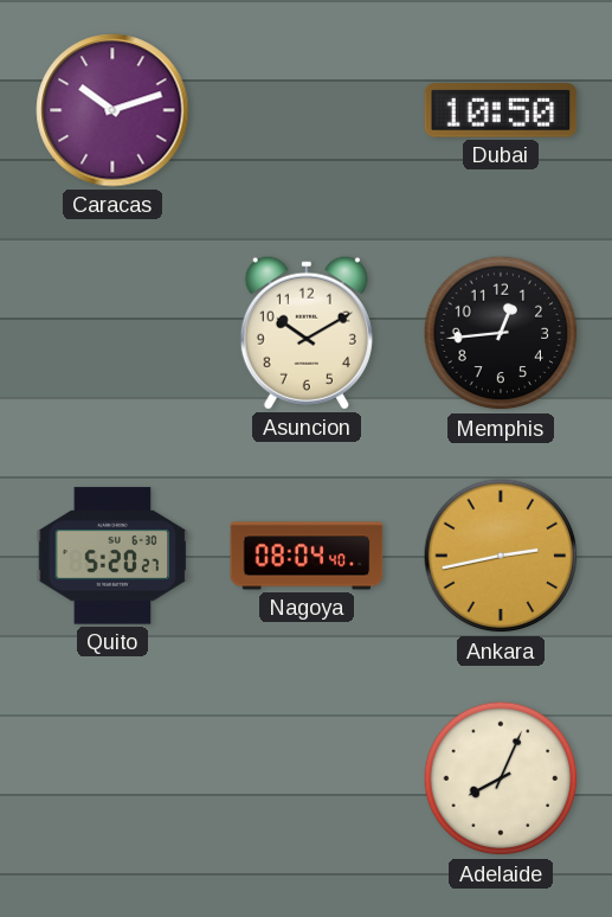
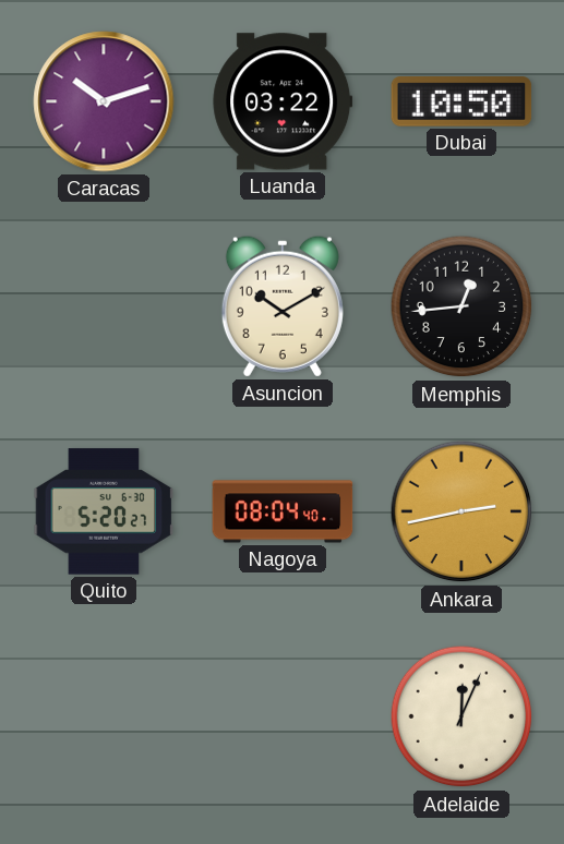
Luanda: none -> 03:22 (283, 101)
Adelaide: 8:04 -> 12:04 (461, 716)
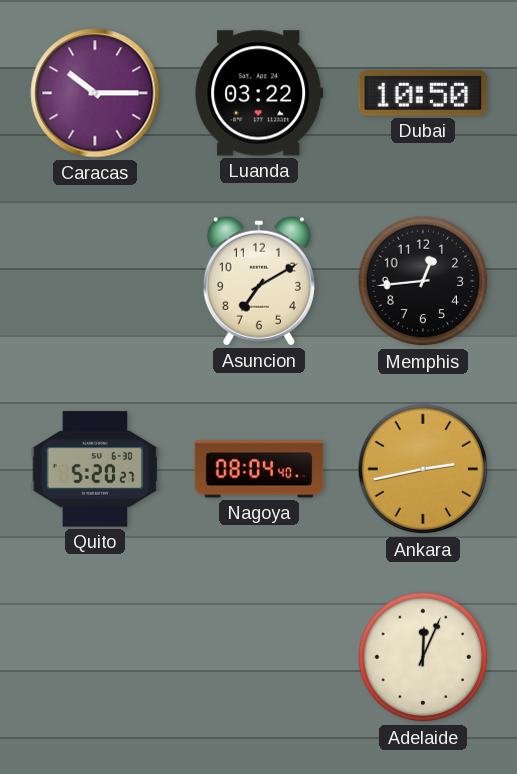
Caracas: 10:12 -> 10:15 (95, 93)
Asuncion: 10:10 -> 7:10 (259, 281)
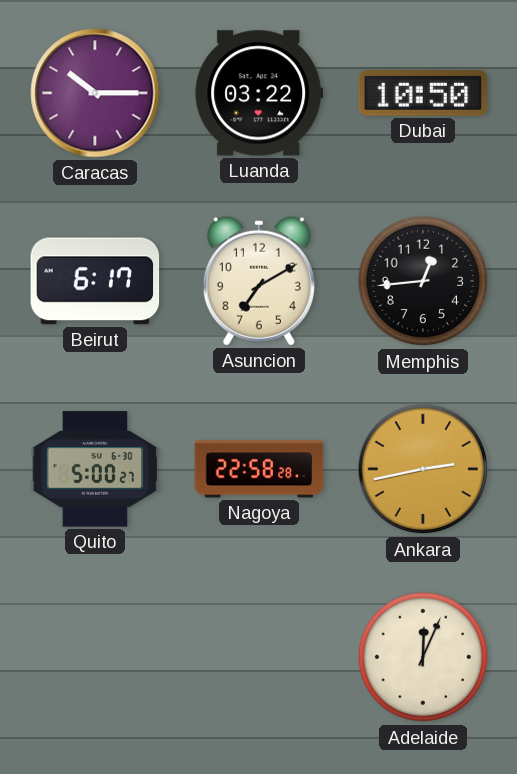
Beirut: none -> 6:17 (95, 281)
Quito: 5:20 -> 5:00 (95, 469)
Nagoya: 08:04 -> 22:58 (259, 469)
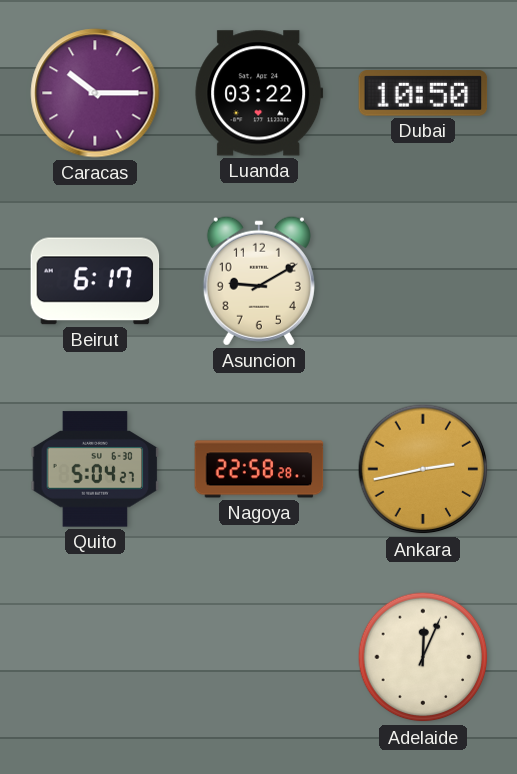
Asuncion: 7:10 -> 9:10 (259, 281)
Memphis: 12:44 -> none (423, 281)
Quito: 5:00 -> 5:04 (95, 469)
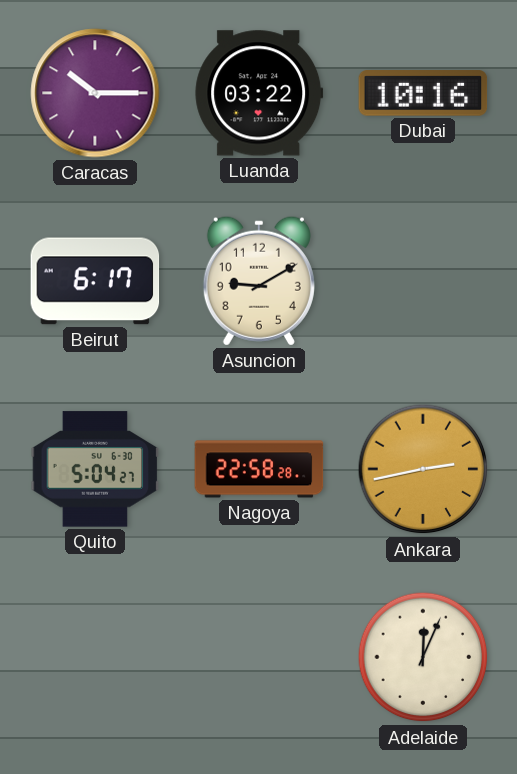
Dubai: 10:50 -> 10:16 (423, 93)
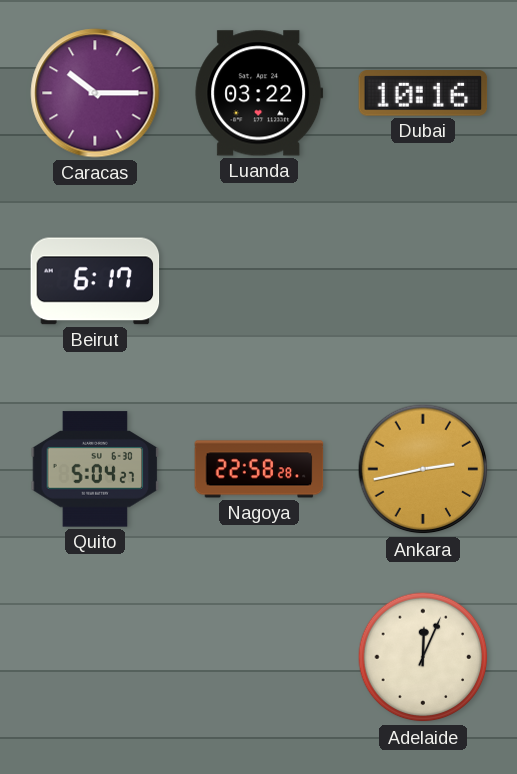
Asuncion: 9:10 -> none (259, 281)
